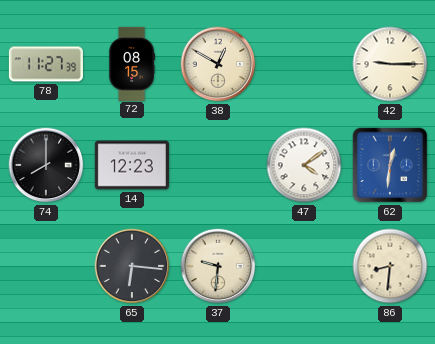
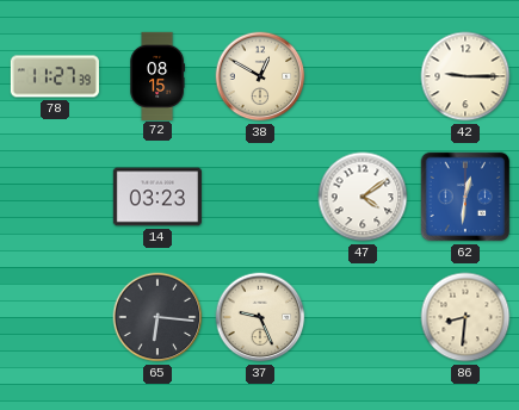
74: 8:00 -> none (46, 165)
14: 12:23 -> 03:23 (157, 197)
37: 9:31 -> 9:26 (260, 317)
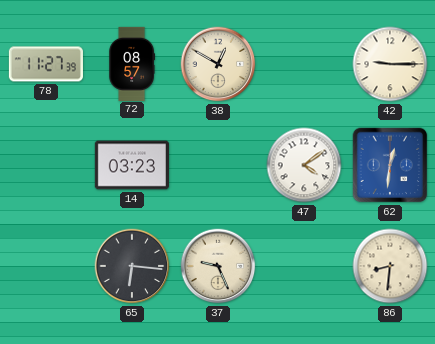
72: 08:15 -> 08:57 (131, 63)
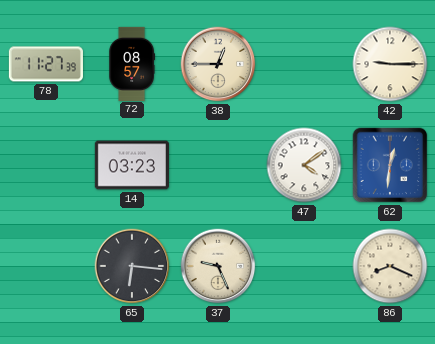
38: 12:50 -> 12:45 (218, 64)
86: 8:31 -> 8:19 (390, 266)
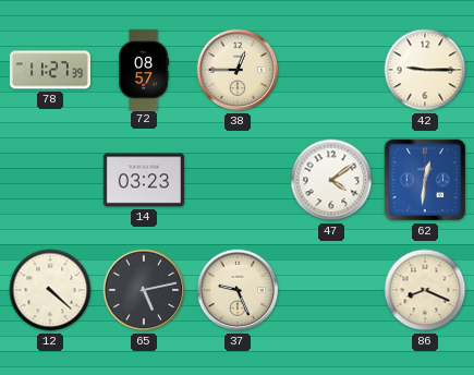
12: none -> 4:22 (50, 290)
65: 6:16 -> 5:13 (144, 290)
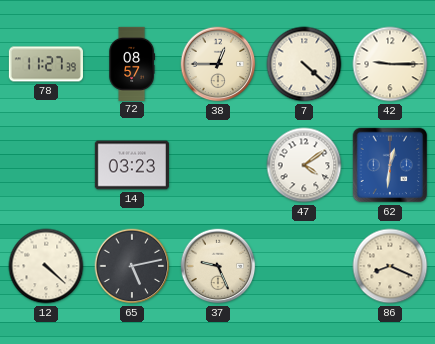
7: none -> 4:22 (304, 64)
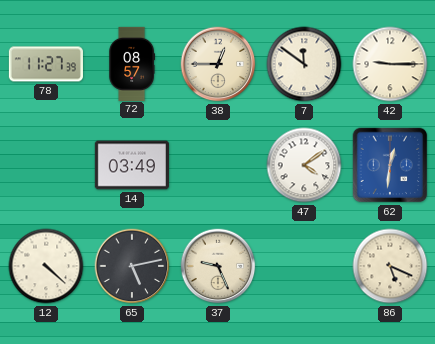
7: 4:22 -> 11:51 (304, 64)
14: 03:23 -> 03:49 (132, 165)
86: 8:19 -> 5:19 (390, 266)
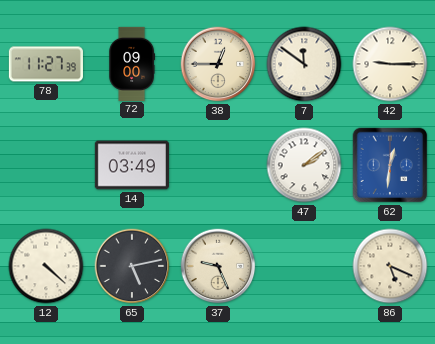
72: 08:57 -> 09:00 (131, 63)
47: 4:09 -> 2:09 (304, 165)
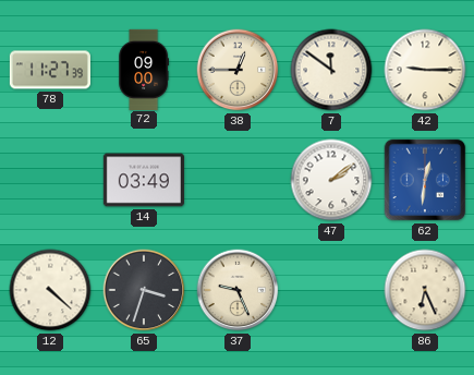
65: 5:13 -> 3:33 (144, 290)
86: 5:19 -> 6:26 (425, 290)
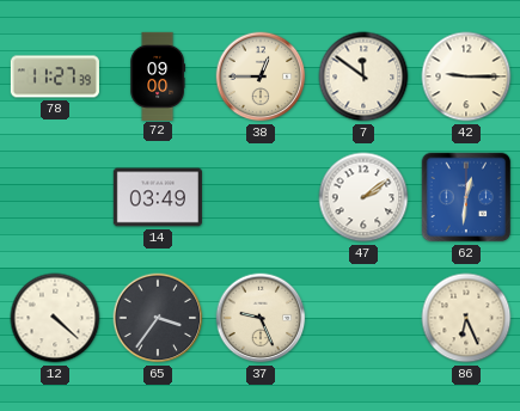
65: 3:33 -> 3:36 (158, 318)
